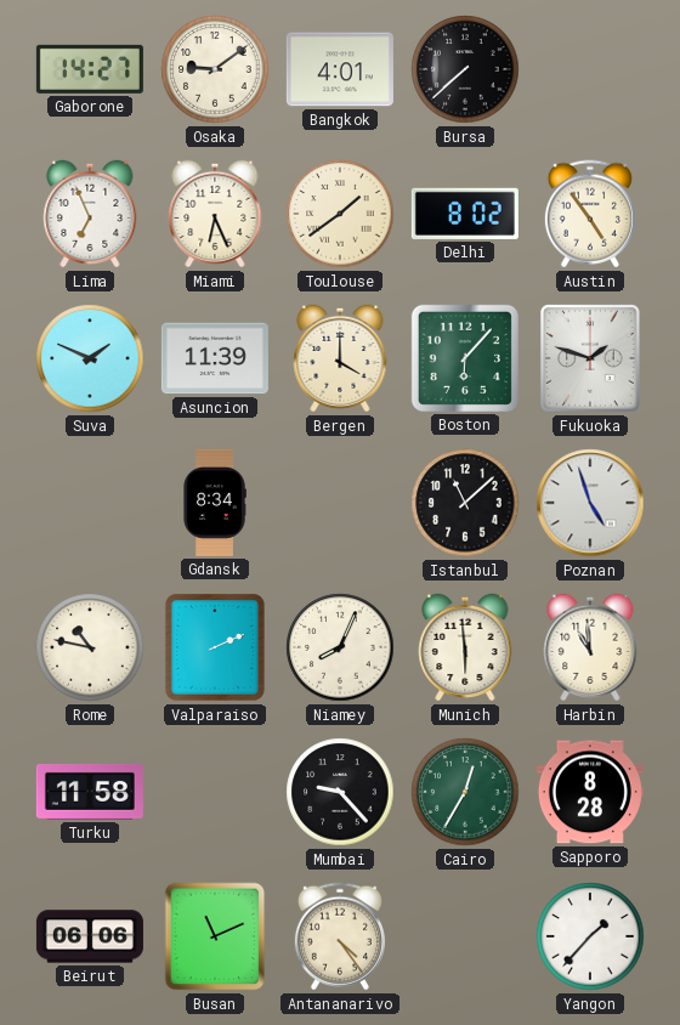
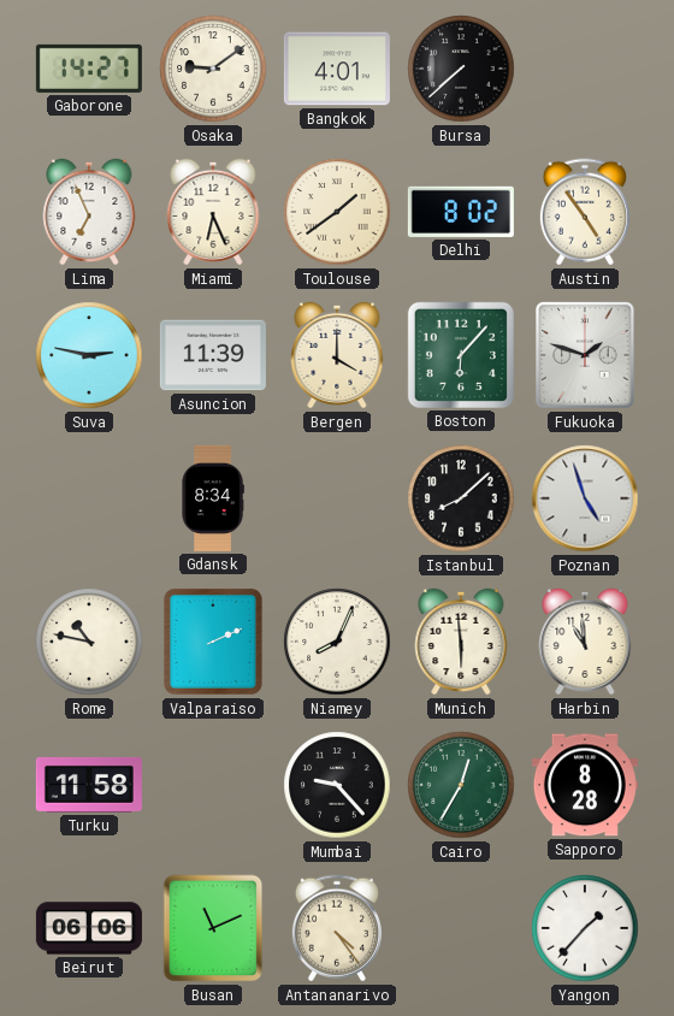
Suva: 1:49 -> 2:47 (89, 355)
Istanbul: 11:08 -> 8:08 (461, 498)
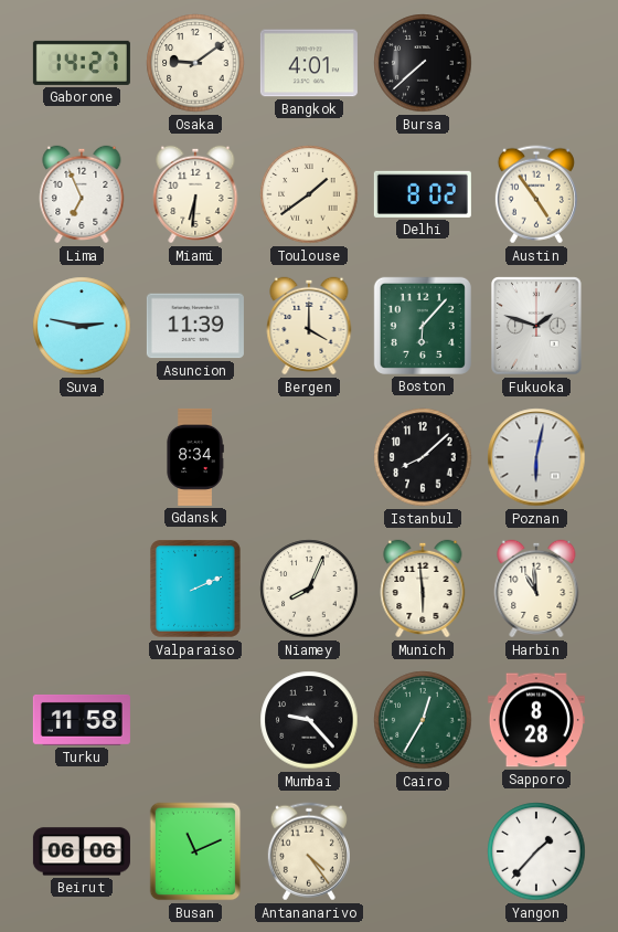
Miami: 6:26 -> 6:31 (195, 194)
Poznan: 4:57 -> 6:02 (536, 457)
Rome: 10:47 -> none (89, 642)
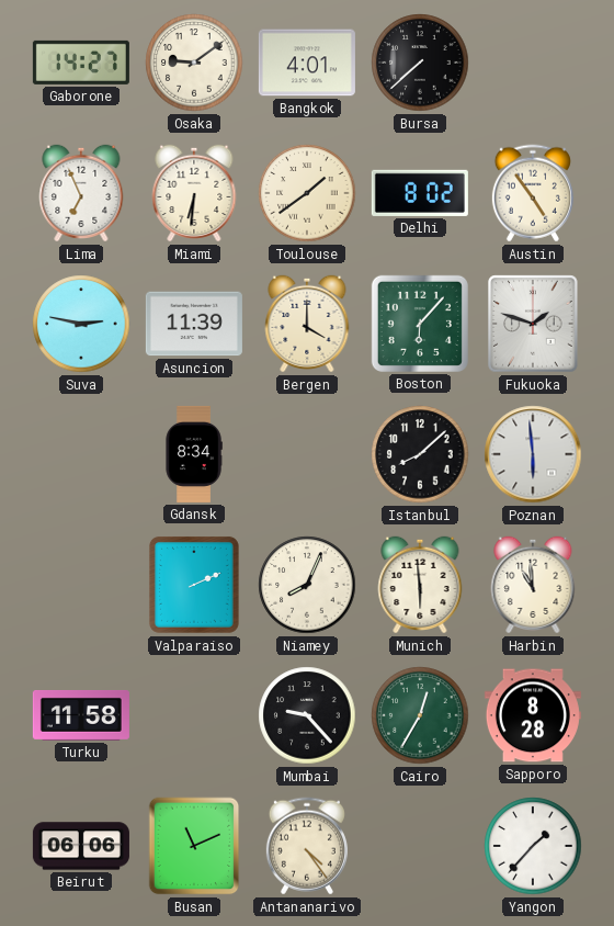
Poznan: 6:02 -> 5:59 (533, 454)
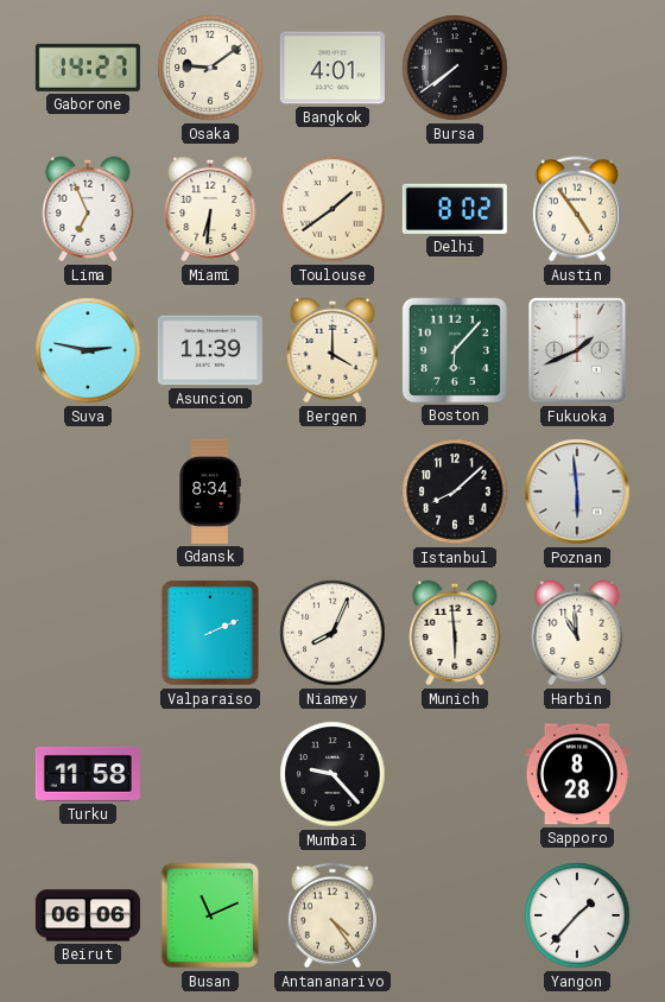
Bursa: 7:38 -> 7:39 (455, 68)
Fukuoka: 1:48 -> 1:41 (577, 350)
Cairo: 12:35 -> none (420, 715)
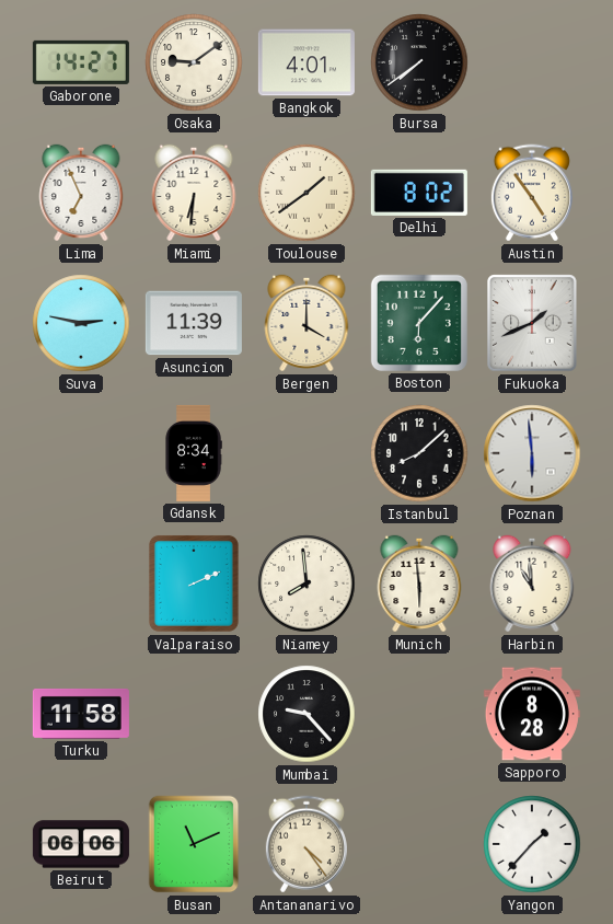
Niamey: 8:04 -> 7:59 (307, 584)
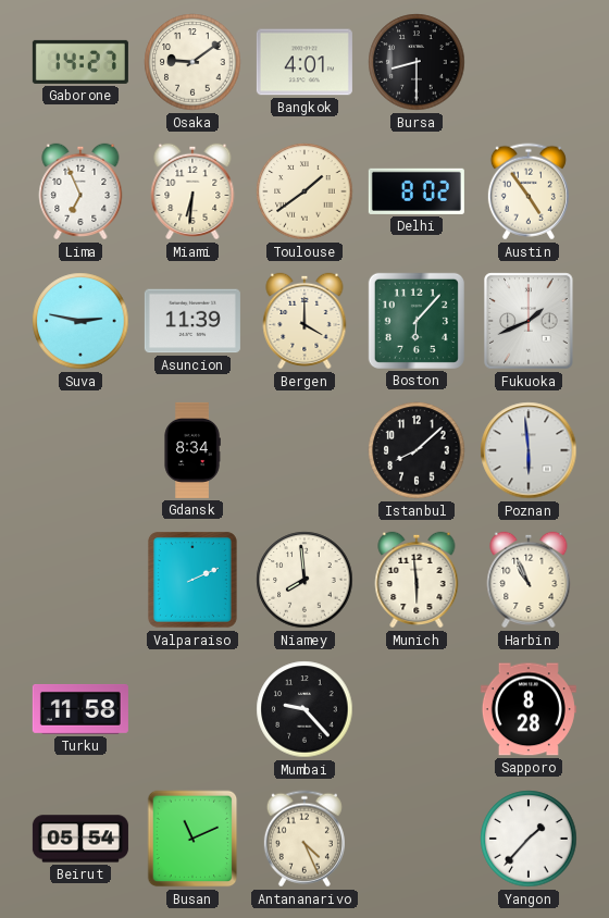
Bursa: 7:39 -> 8:30 (417, 62)
Harbin: 10:59 -> 10:56 (529, 580)
Beirut: 06:06 -> 05:54 (80, 839)
Antananarivo: 4:24 -> 4:26 (304, 839)
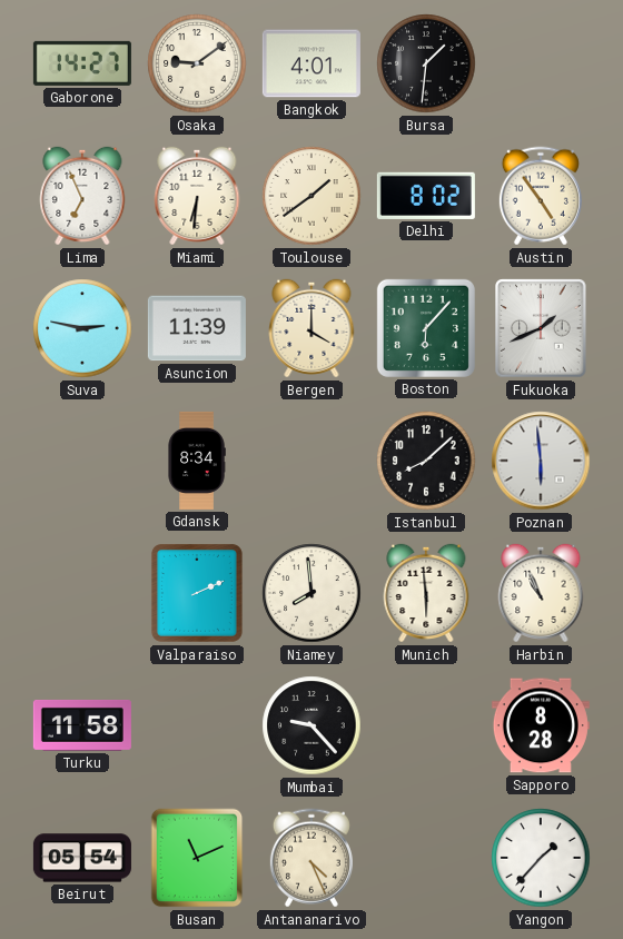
Bursa: 8:30 -> 1:31 (426, 63)
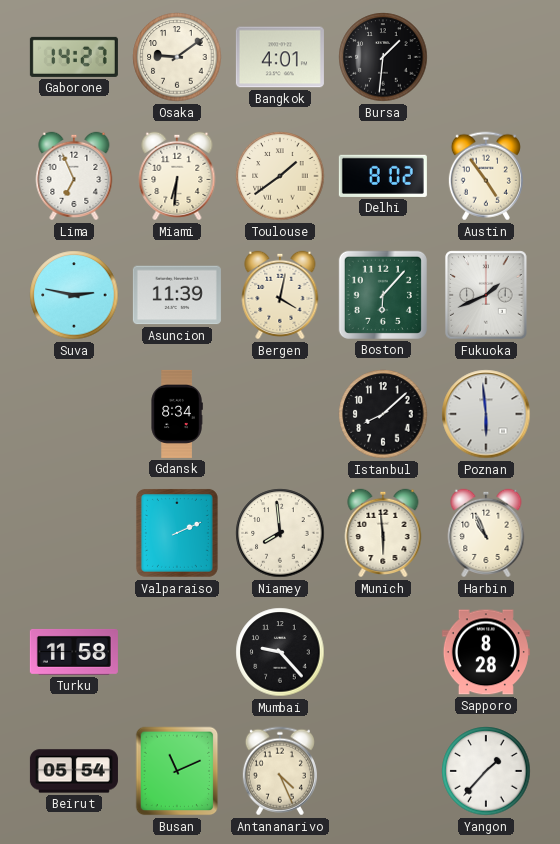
Bergen: 4:00 -> 4:02 (280, 295)
